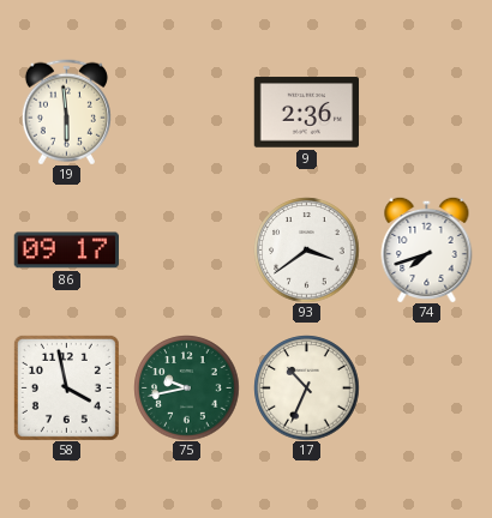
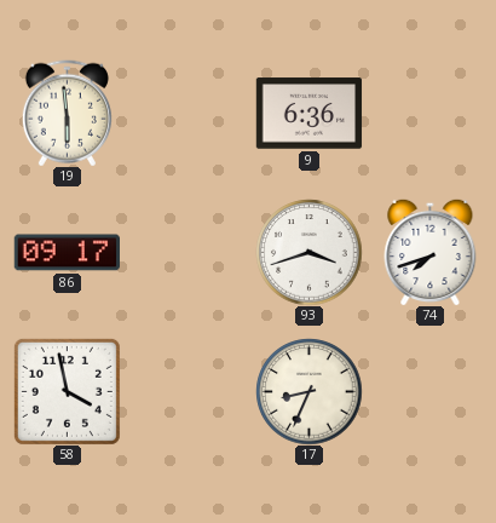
9: 2:36 -> 6:36 (308, 114)
93: 3:39 -> 3:42 (308, 252)
75: 9:43 -> none (186, 387)
17: 10:34 -> 8:34 (308, 391)
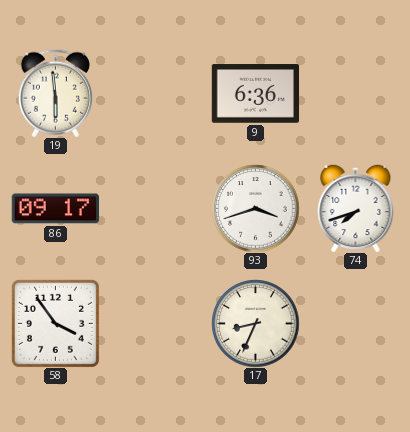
58: 3:58 -> 3:54 (55, 323)
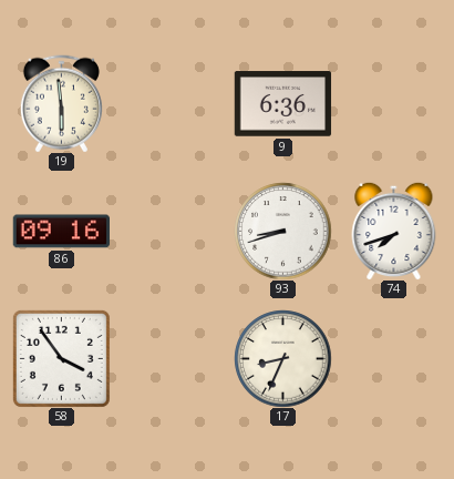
86: 09:17 -> 09:16 (61, 232)
93: 3:42 -> 8:42 (282, 231)
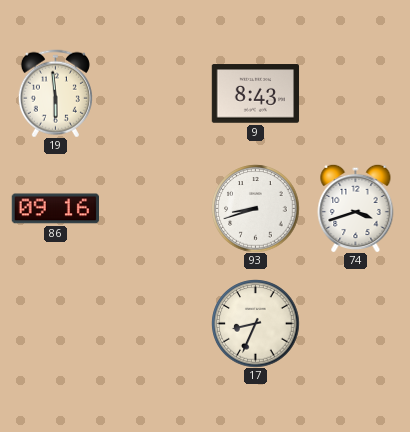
9: 6:36 -> 8:43 (255, 94)
74: 7:42 -> 3:42 (356, 208)
58: 3:54 -> none (61, 358)
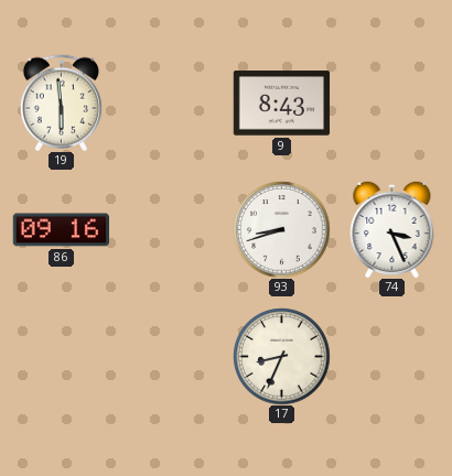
74: 3:42 -> 3:26 (392, 229)
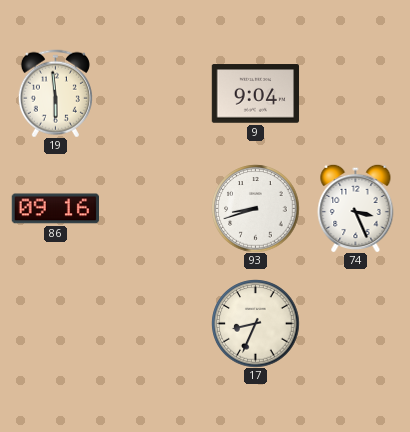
9: 8:43 -> 9:04 (255, 94)
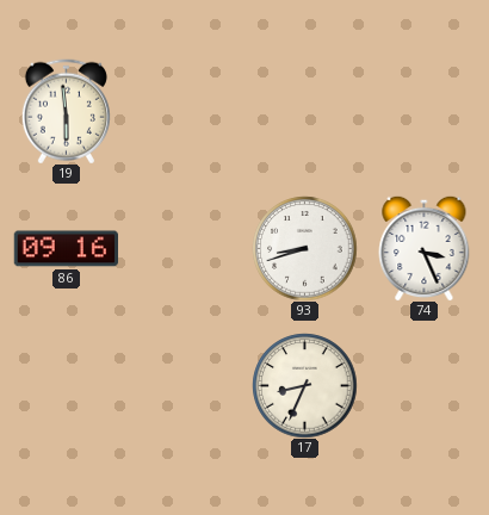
9: 9:04 -> none (255, 94)
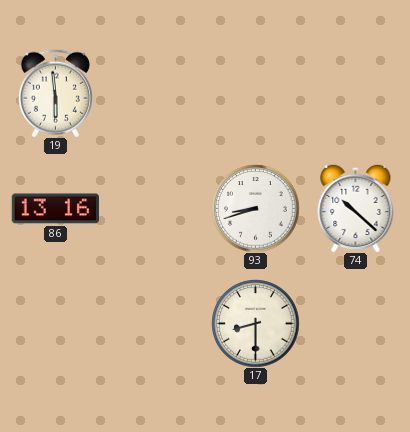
86: 09:16 -> 13:16 (55, 209)
74: 3:26 -> 10:22 (356, 208)
17: 8:34 -> 8:30 (255, 323)
